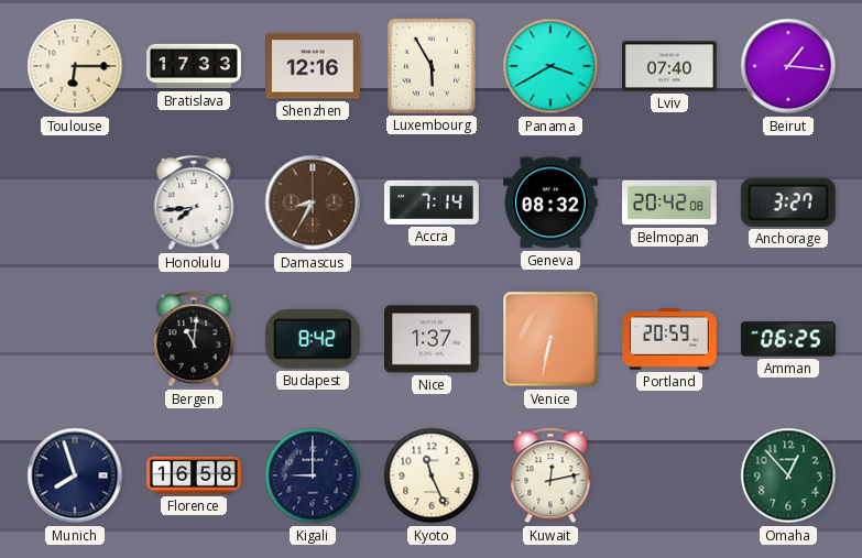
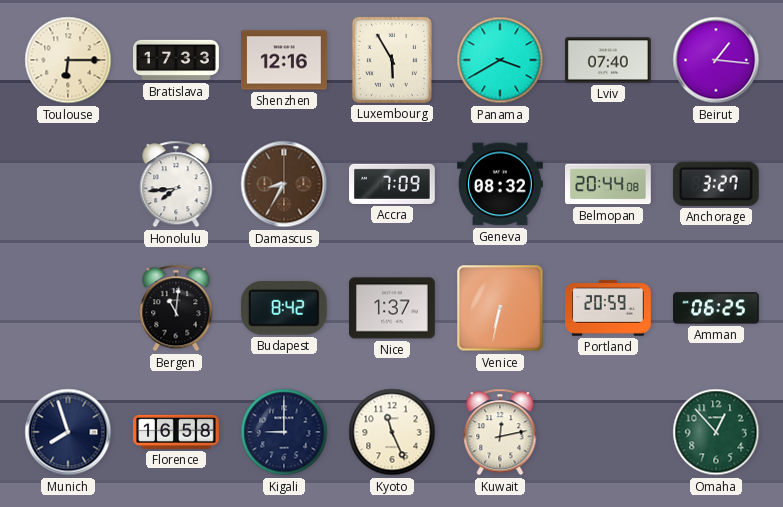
Accra: 7:14 -> 7:09 (393, 184)
Belmopan: 20:42 -> 20:44 (609, 184)
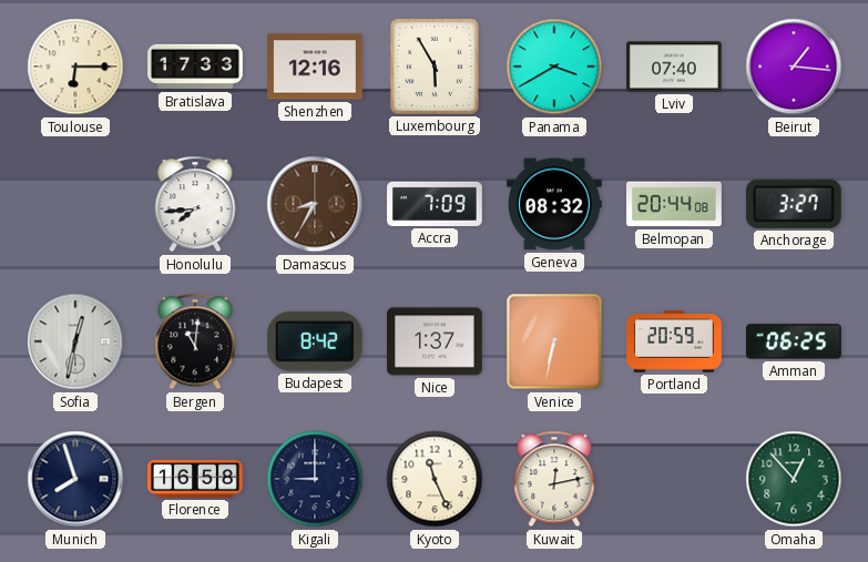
Sofia: none -> 12:32 (75, 341)
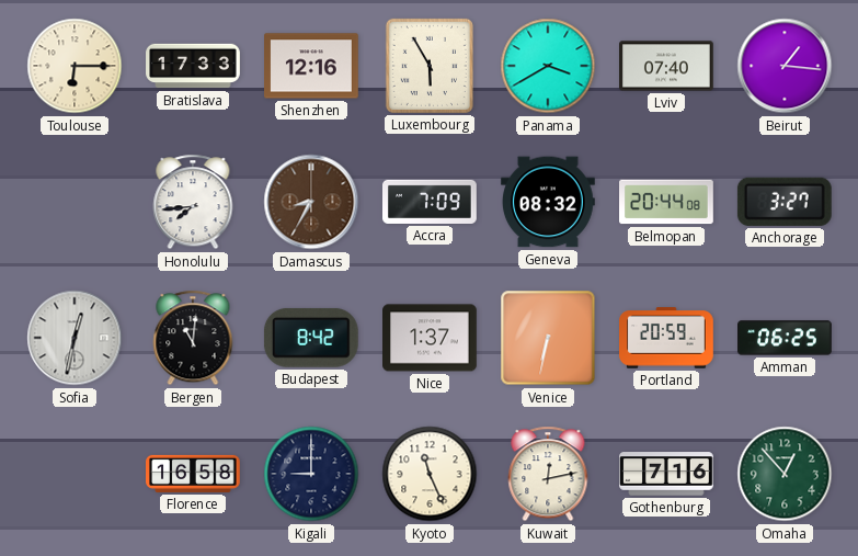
Munich: 7:57 -> none (75, 479)
Gothenburg: none -> 7:16 (667, 474)
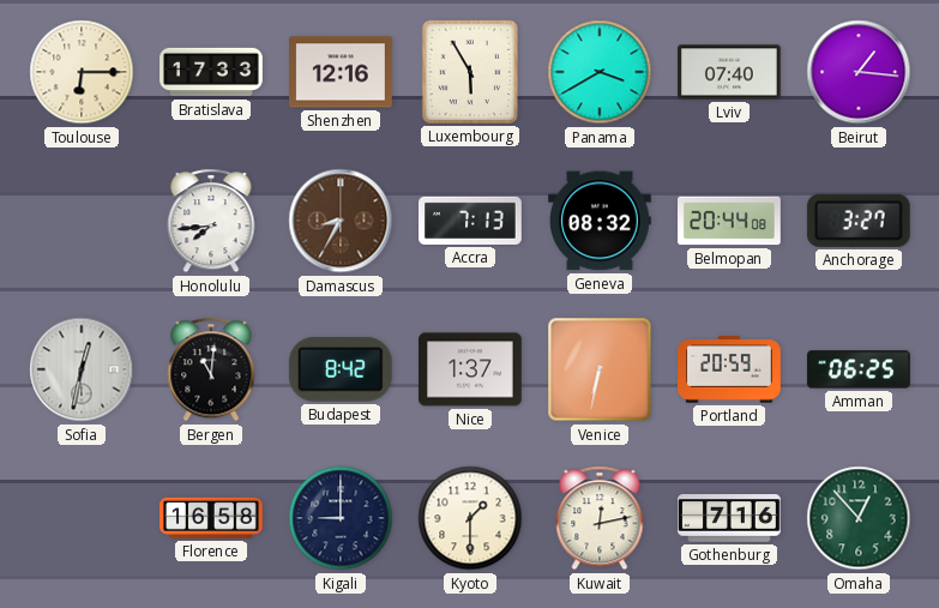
Accra: 7:09 -> 7:13 (471, 221)
Kyoto: 11:26 -> 1:30 (470, 518)
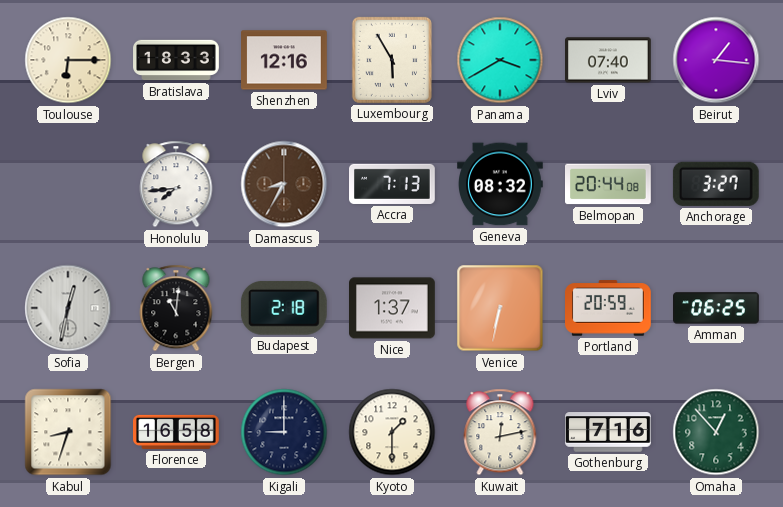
Bratislava: 17:33 -> 18:33 (176, 60)
Budapest: 8:42 -> 2:18 (284, 308)
Kabul: none -> 8:33 (68, 432)
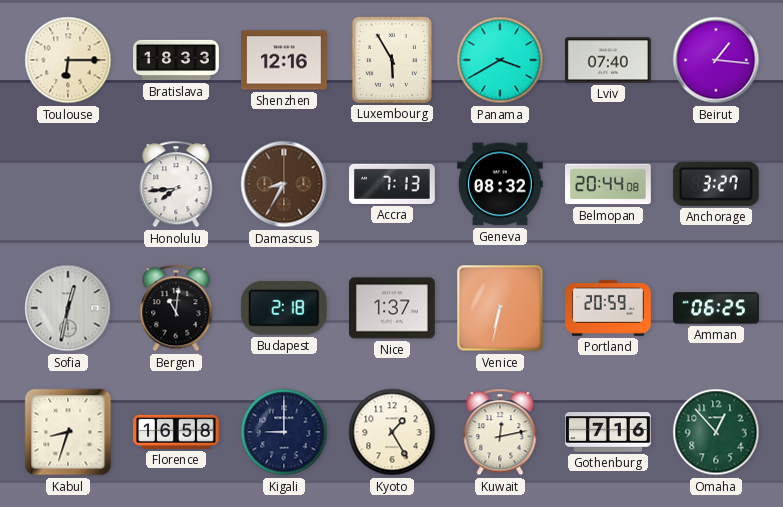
Kyoto: 1:30 -> 1:25 (392, 432)
